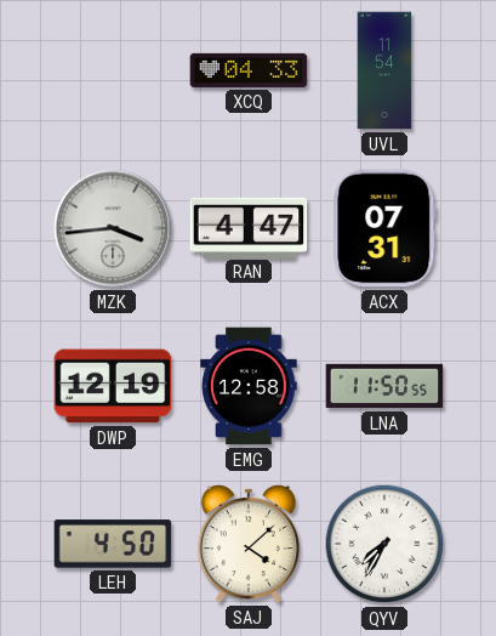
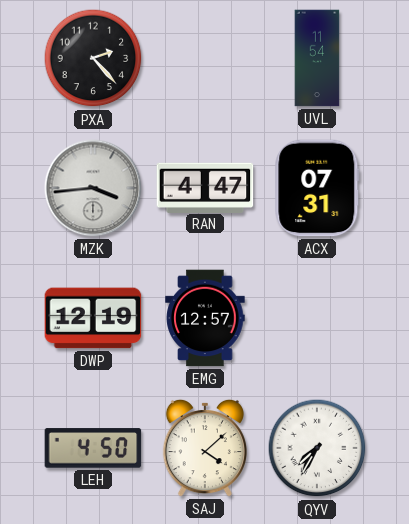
PXA: none -> 2:23 (93, 58)
XCQ: 04:33 -> none (249, 70)
EMG: 12:58 -> 12:57 (205, 318)
LNA: 11:50 -> none (384, 386)
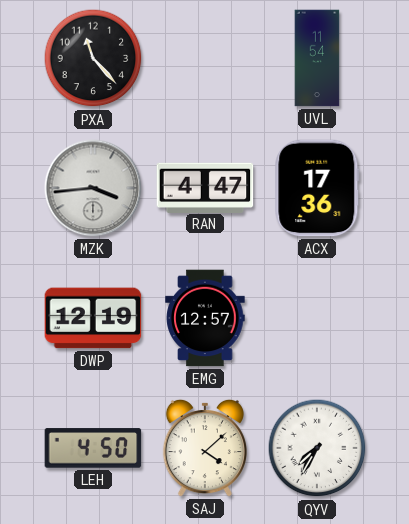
PXA: 2:23 -> 11:23 (93, 58)
ACX: 07:31 -> 17:36 (317, 188)
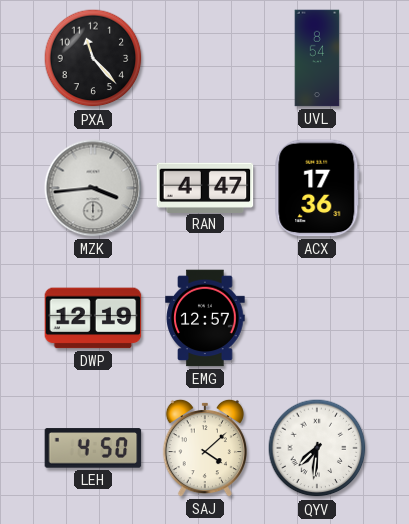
UVL: 11:54 -> 8:54 (317, 58)
QYV: 7:35 -> 7:31 (317, 448)
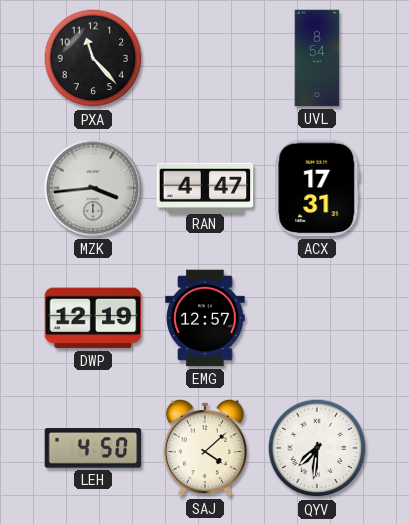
ACX: 17:36 -> 17:31 (317, 188)
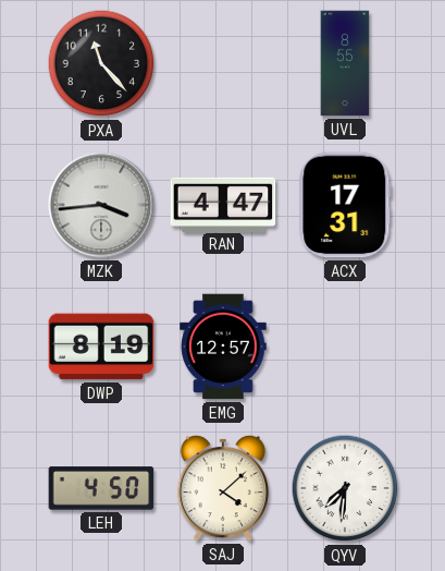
UVL: 8:54 -> 8:55 (345, 63)
DWP: 12:19 -> 8:19 (101, 347)
